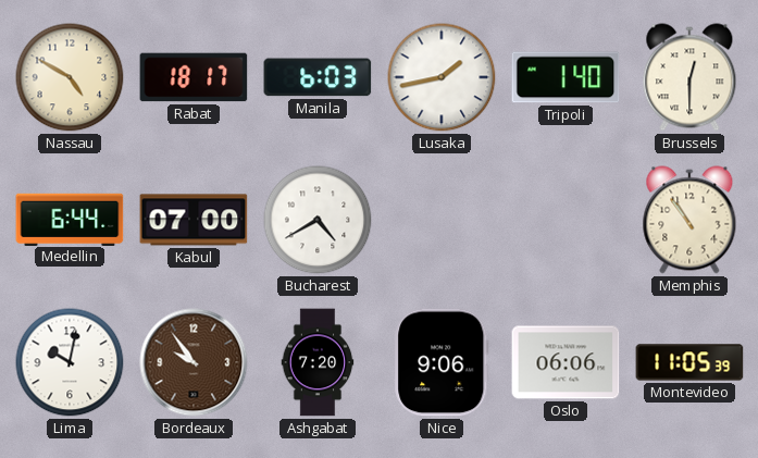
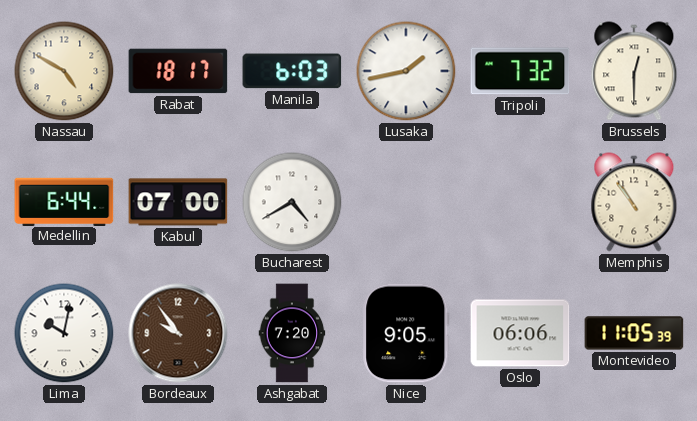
Tripoli: 1:40 -> 7:32 (520, 71)
Nice: 9:06 -> 9:05 (406, 333)
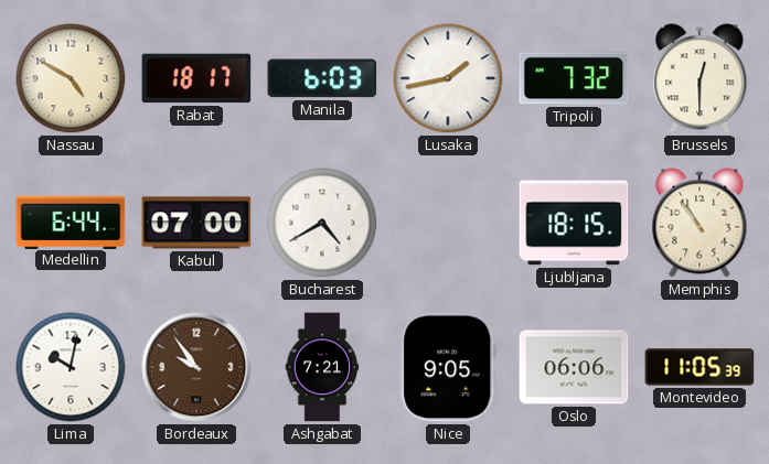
Ljubljana: none -> 18:15 (574, 223)
Ashgabat: 7:20 -> 7:21 (322, 367)
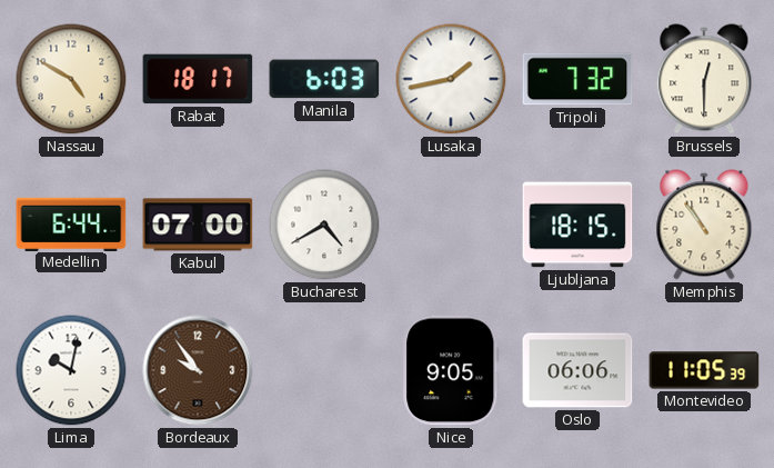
Ashgabat: 7:21 -> none (322, 367)
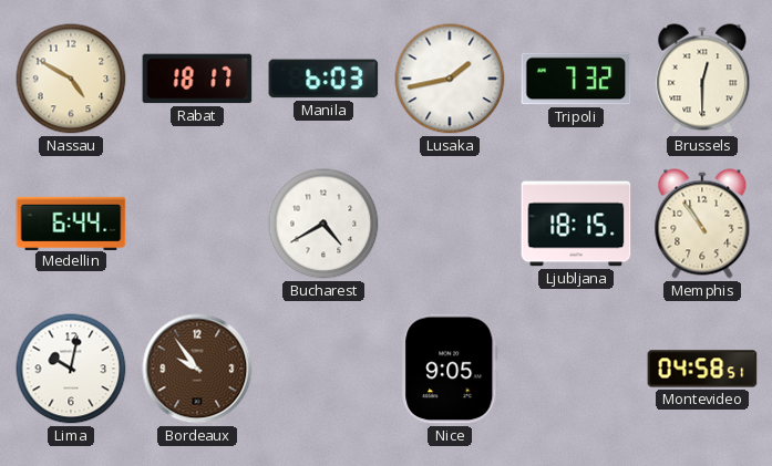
Kabul: 07:00 -> none (198, 225)
Oslo: 06:06 -> none (577, 370)
Montevideo: 11:05 -> 04:58 (702, 369)
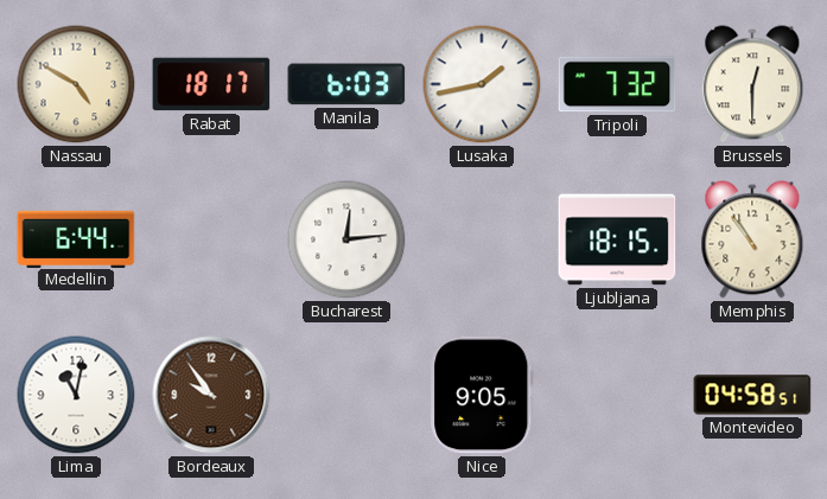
Bucharest: 4:40 -> 12:14 (346, 239)
Lima: 10:02 -> 11:02 (76, 395)
